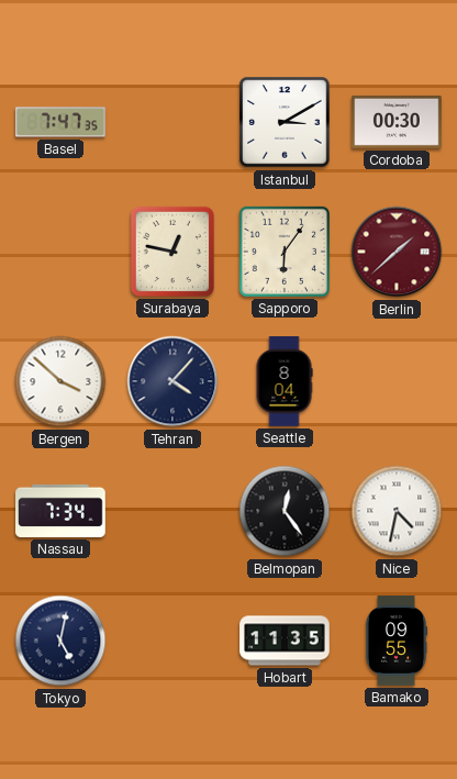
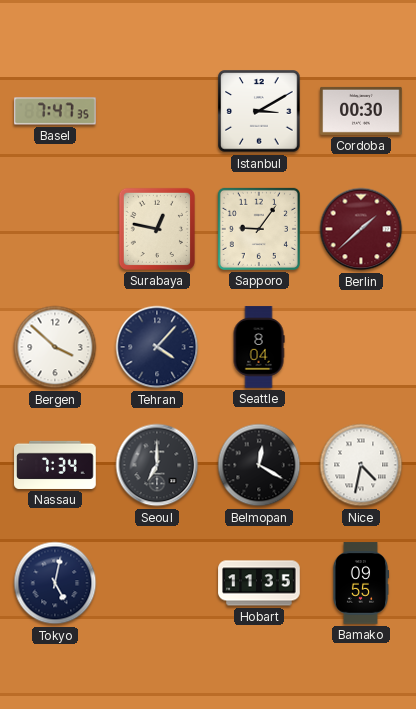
Sapporo: 6:06 -> 9:06 (259, 229)
Seoul: none -> 7:00 (157, 465)
Belmopan: 12:24 -> 12:20 (259, 465)
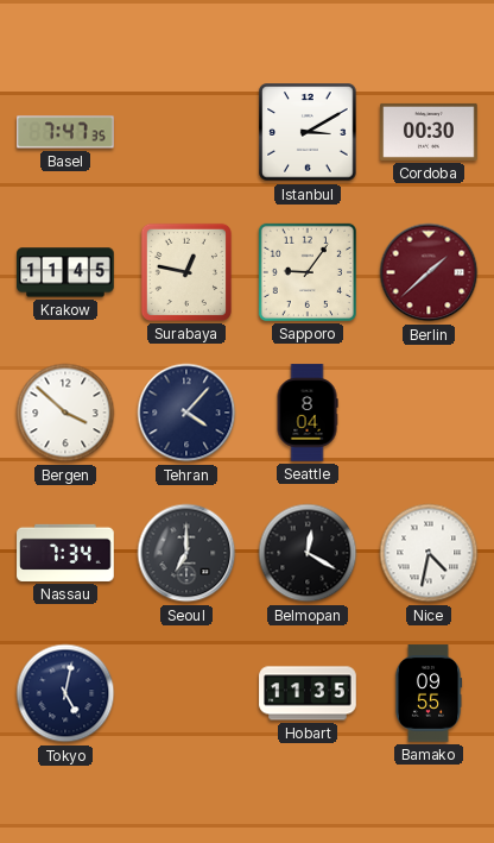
Krakow: none -> 11:45 (65, 272)
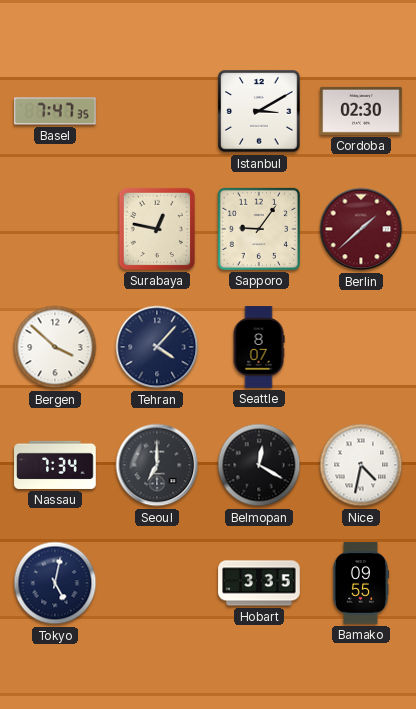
Cordoba: 00:30 -> 02:30 (361, 111)
Krakow: 11:45 -> none (65, 272)
Seattle: 8:04 -> 8:07 (259, 347)
Hobart: 11:35 -> 3:35 (259, 583)
